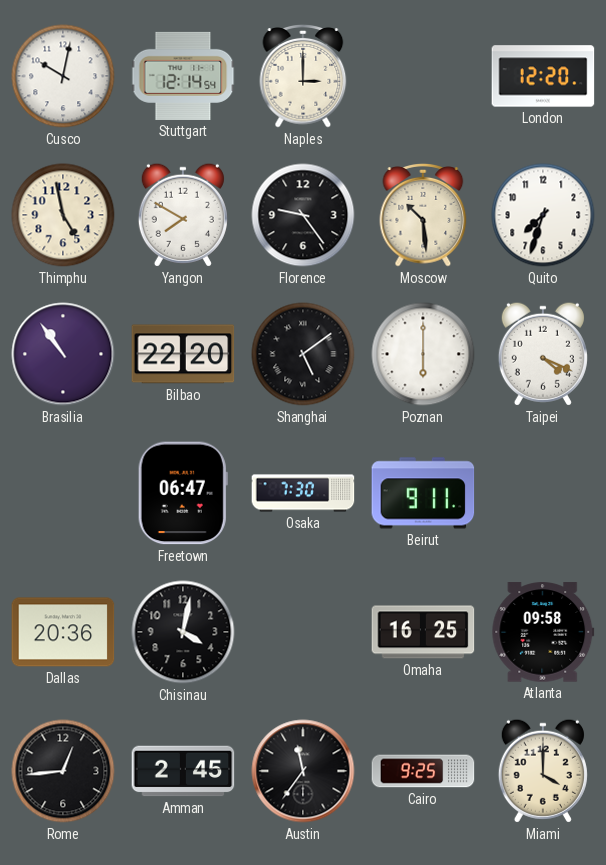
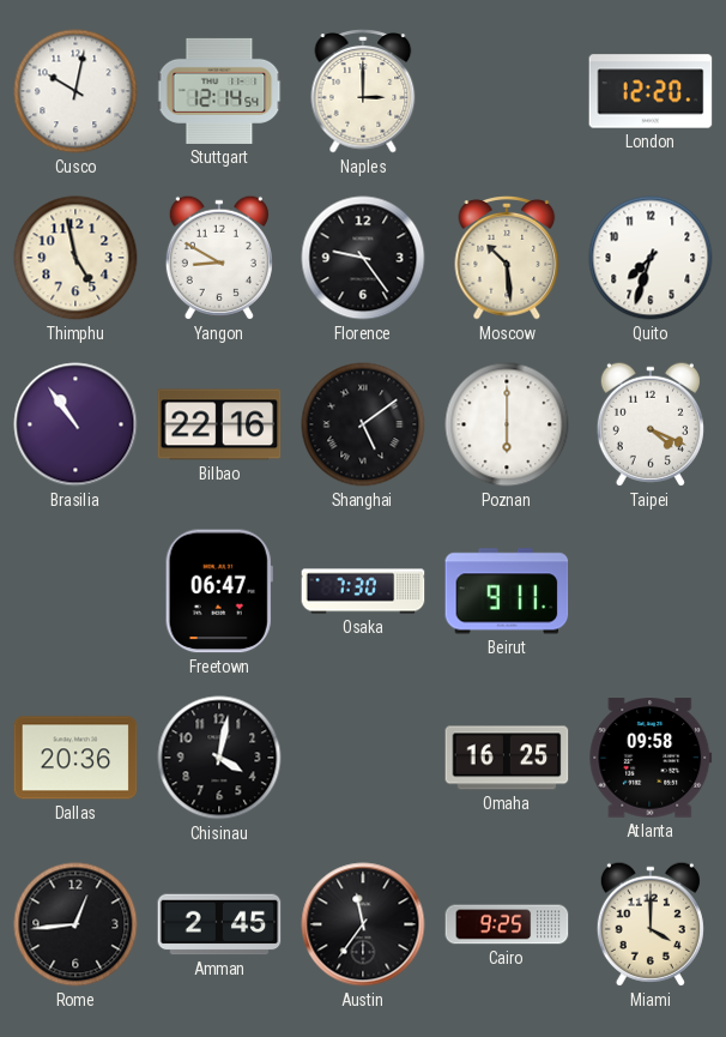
Yangon: 7:50 -> 8:50 (219, 258)
Bilbao: 22:20 -> 22:16 (219, 424)
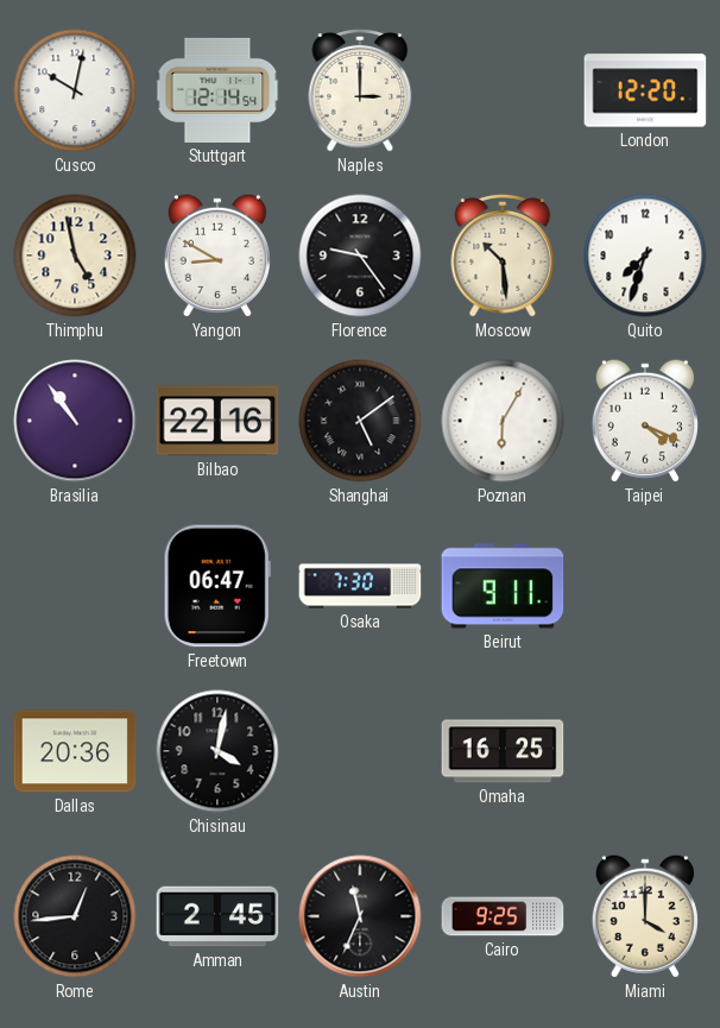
Poznan: 6:00 -> 6:05 (503, 421)
Atlanta: 09:58 -> none (651, 758)
Austin: 11:36 -> 11:34 (360, 916)
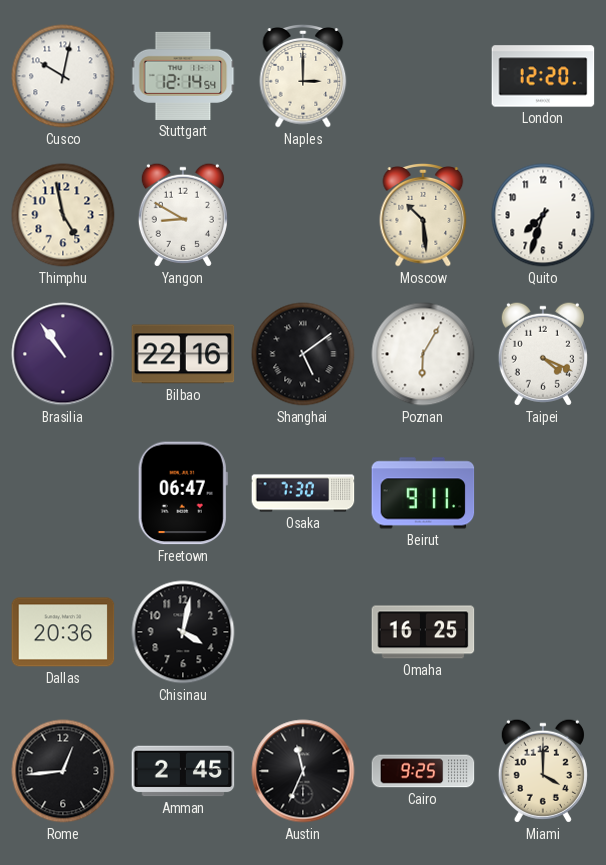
Florence: 9:24 -> none (360, 256)
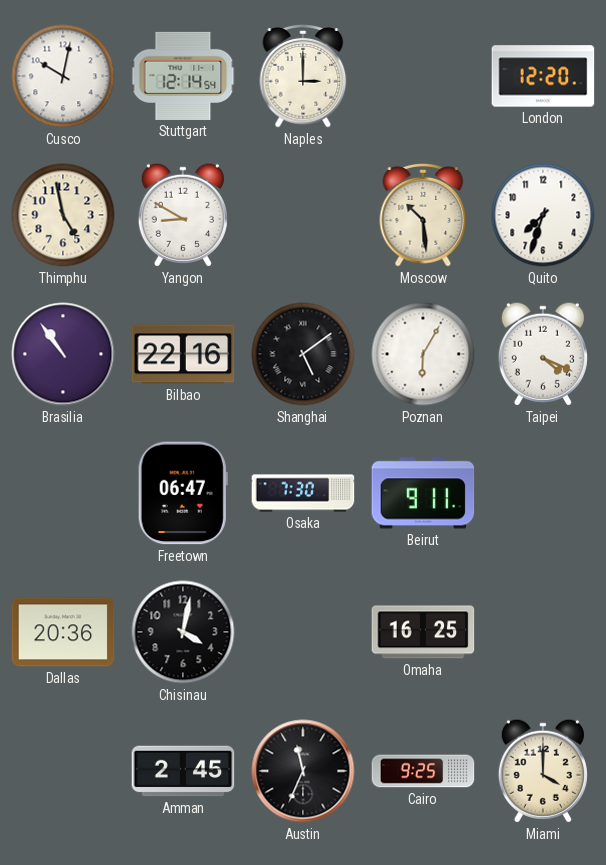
Rome: 12:44 -> none (63, 771)
